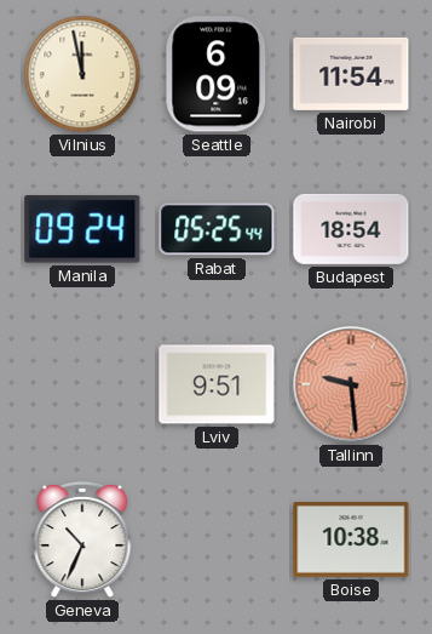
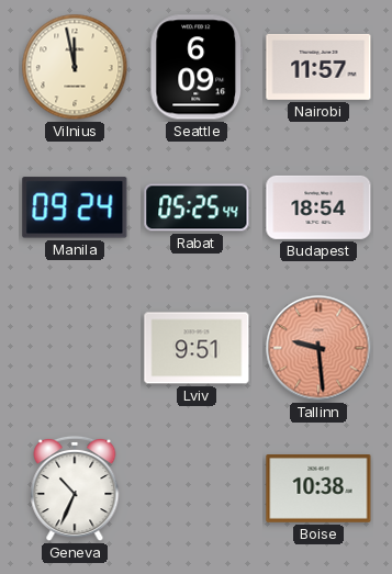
Nairobi: 11:54 -> 11:57 (318, 67)
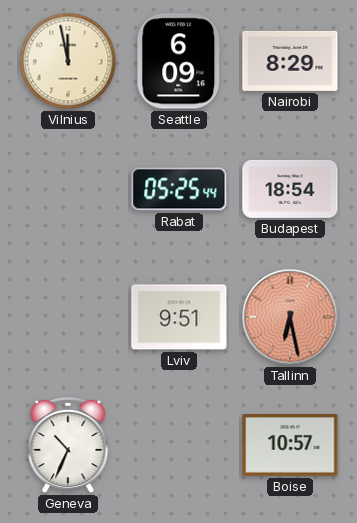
Nairobi: 11:57 -> 8:29 (290, 61)
Manila: 09:24 -> none (75, 207)
Tallinn: 9:29 -> 6:28 (290, 317)
Boise: 10:38 -> 10:57 (290, 446)
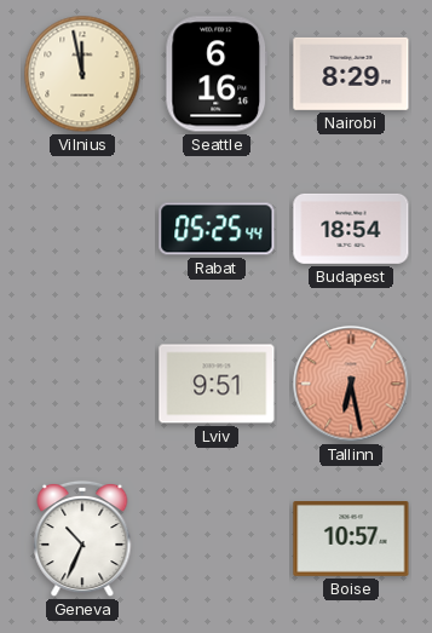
Seattle: 6:09 -> 6:16 (217, 74)
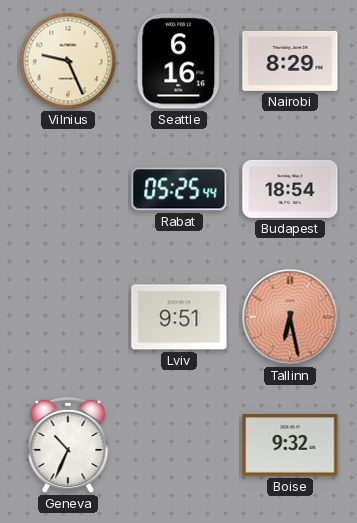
Vilnius: 11:58 -> 9:26 (68, 61)
Boise: 10:57 -> 9:32 (290, 446)
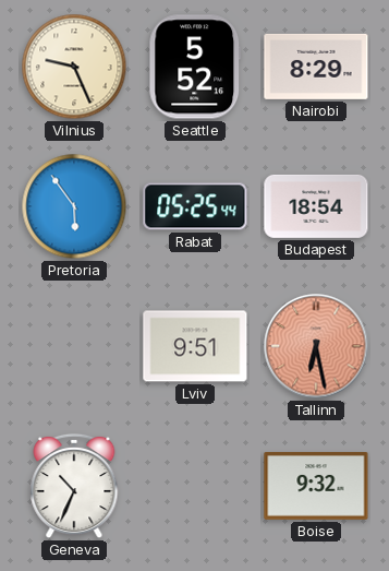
Seattle: 6:16 -> 5:52 (195, 67)
Pretoria: none -> 5:54 (74, 206)
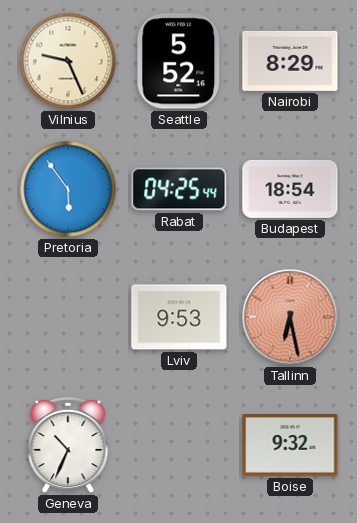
Rabat: 05:25 -> 04:25 (179, 189)
Lviv: 9:51 -> 9:53 (179, 317)
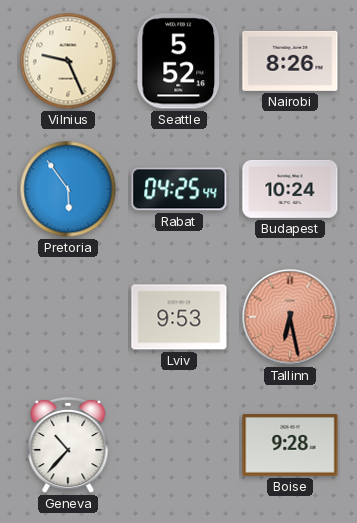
Nairobi: 8:29 -> 8:26 (290, 61)
Budapest: 18:54 -> 10:24 (290, 189)
Geneva: 10:34 -> 10:37 (68, 445)
Boise: 9:32 -> 9:28 (290, 446)
